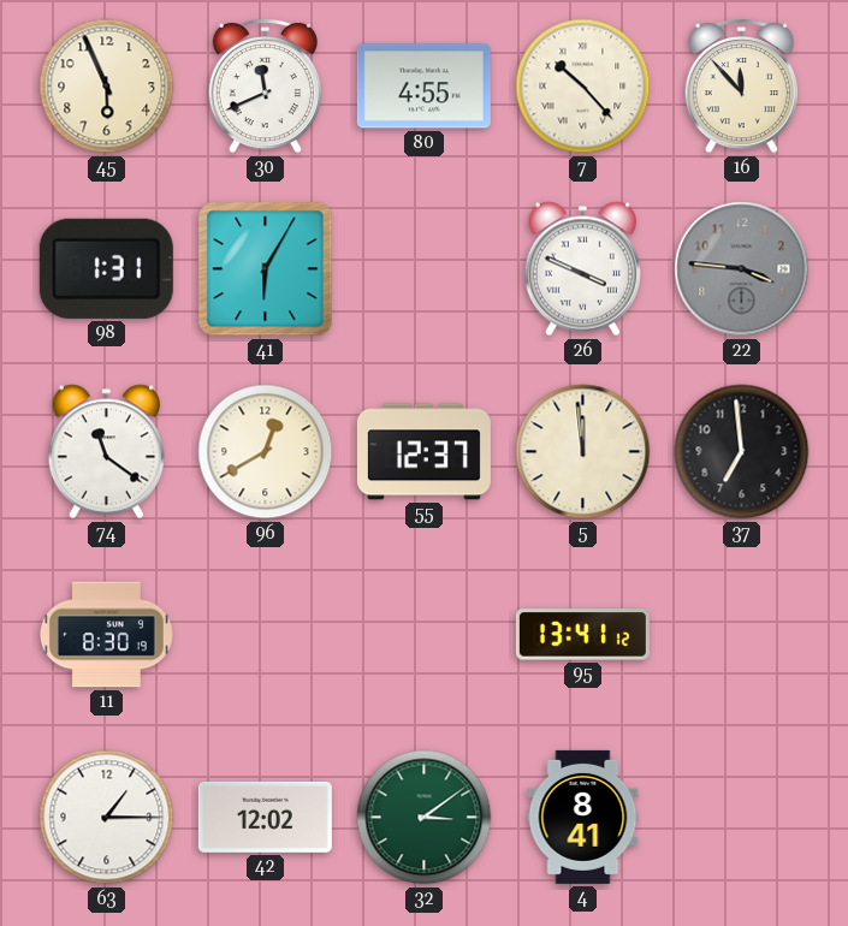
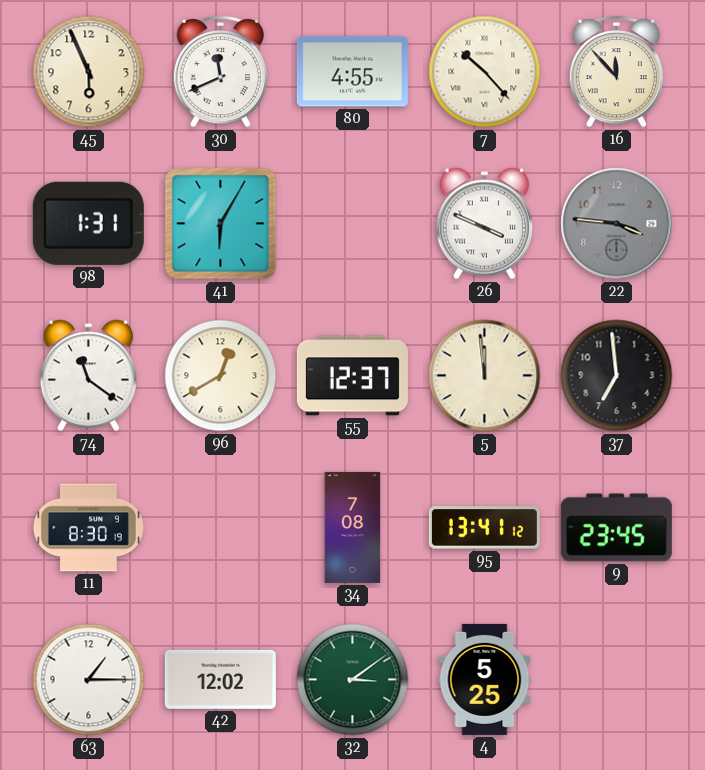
34: none -> 7:08 (353, 527)
9: none -> 23:45 (616, 528)
4: 8:41 -> 5:25 (485, 679)
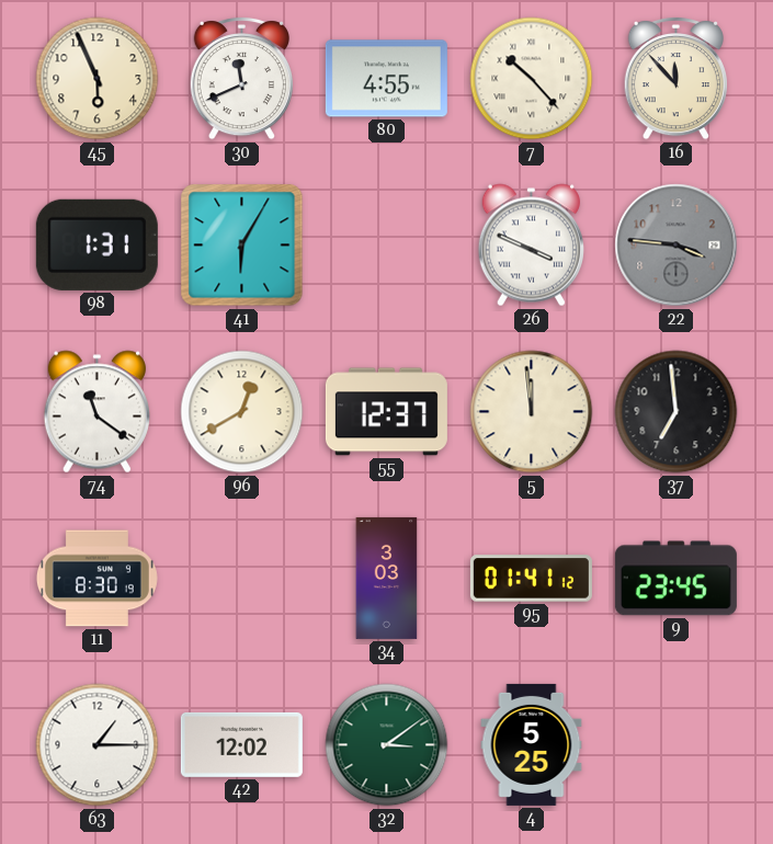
34: 7:08 -> 3:03 (387, 578)
95: 13:41 -> 01:41 (531, 579)
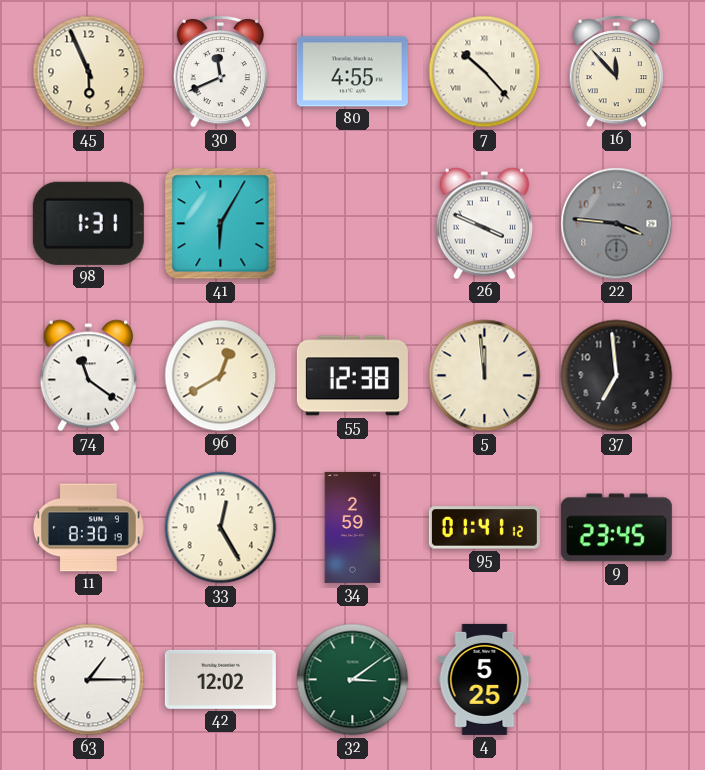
55: 12:37 -> 12:38 (352, 376)
33: none -> 12:25 (221, 528)
34: 3:03 -> 2:59 (353, 527)
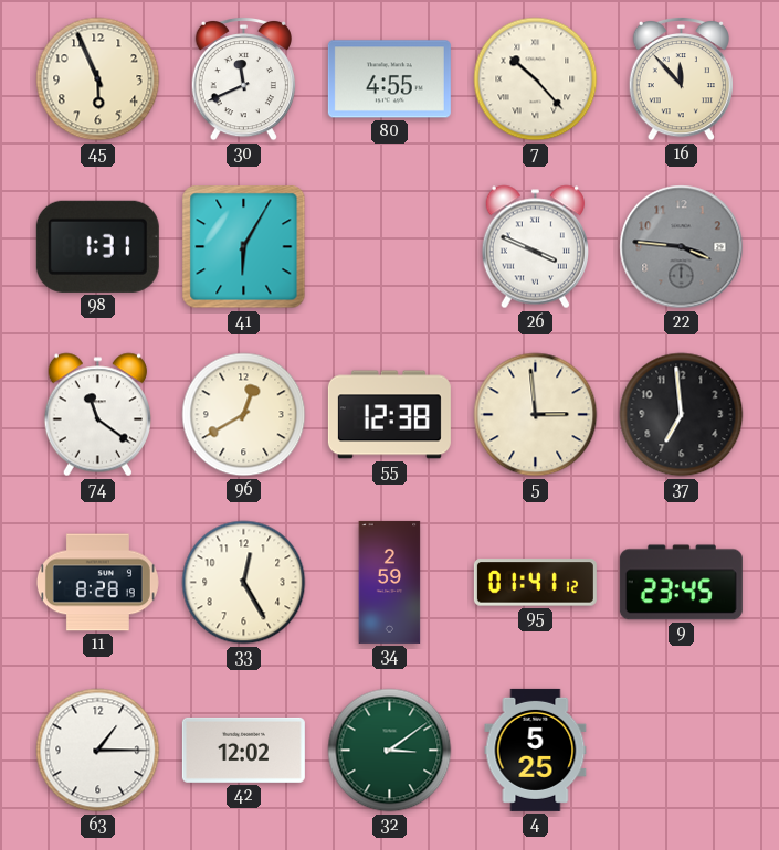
5: 11:59 -> 2:59 (536, 415)
11: 8:30 -> 8:28 (97, 583)
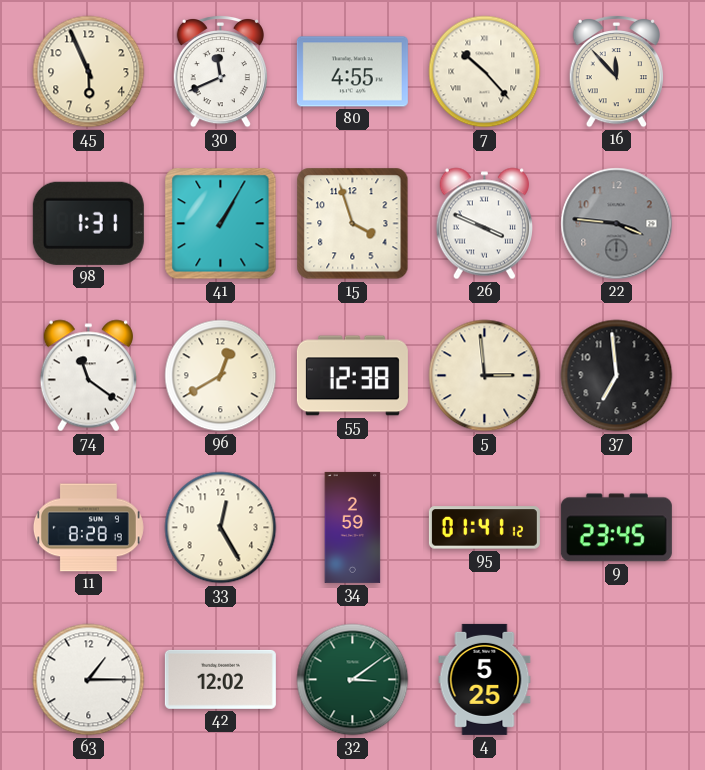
41: 6:05 -> 1:05 (221, 224)
15: none -> 3:57 (353, 224)
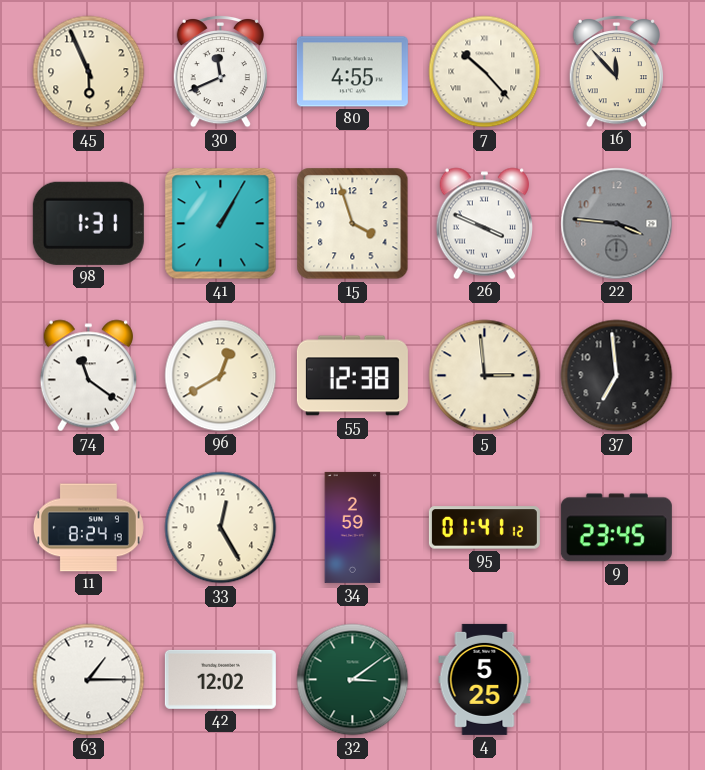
11: 8:28 -> 8:24 (88, 528)
